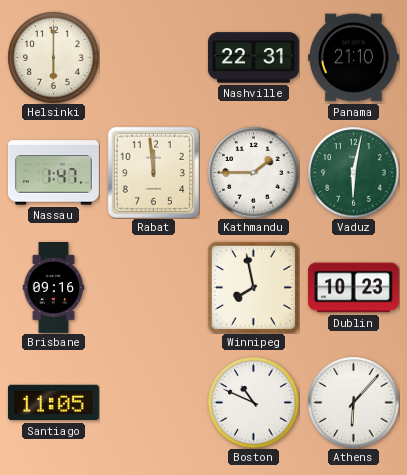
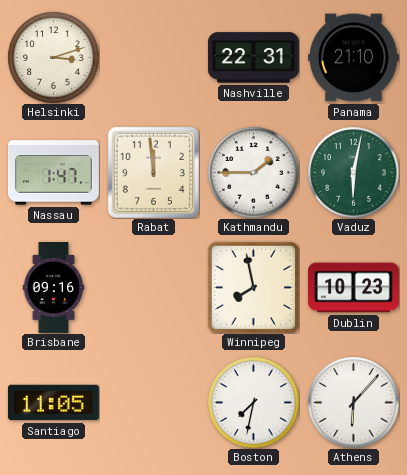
Helsinki: 6:00 -> 3:12 (53, 57)
Boston: 10:49 -> 7:32 (253, 402)
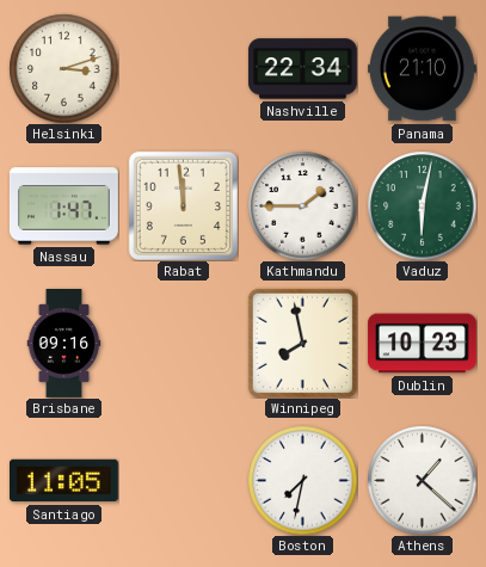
Nashville: 22:31 -> 22:34 (302, 69)
Athens: 6:07 -> 1:22 (422, 480)
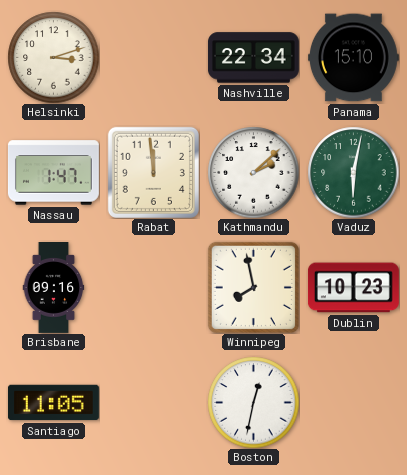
Panama: 21:10 -> 15:10 (353, 58)
Kathmandu: 1:45 -> 2:08 (253, 172)
Boston: 7:32 -> 12:32 (253, 402)
Athens: 1:22 -> none (422, 480)
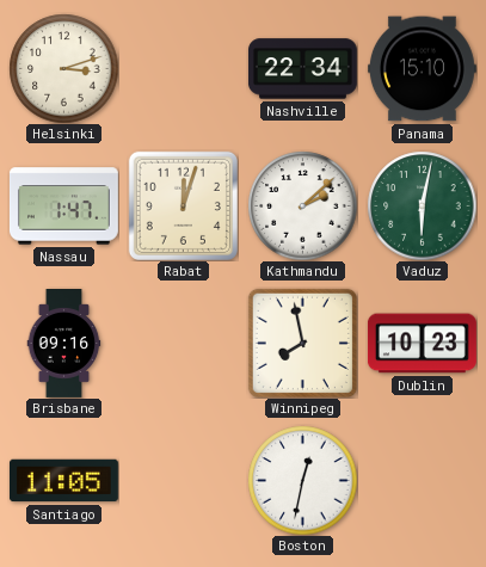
Rabat: 11:59 -> 12:03 (183, 205)
